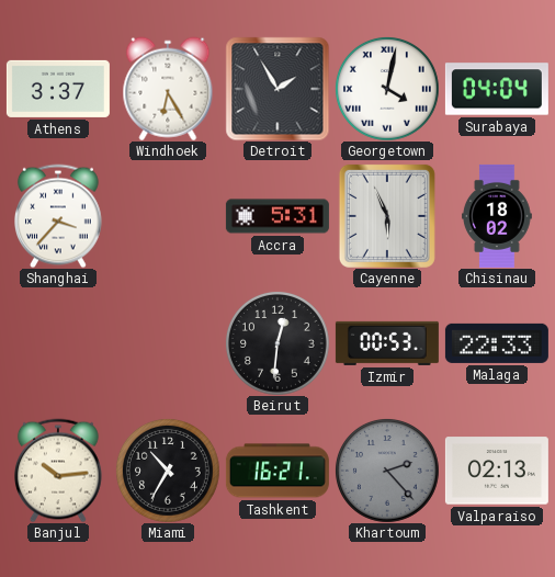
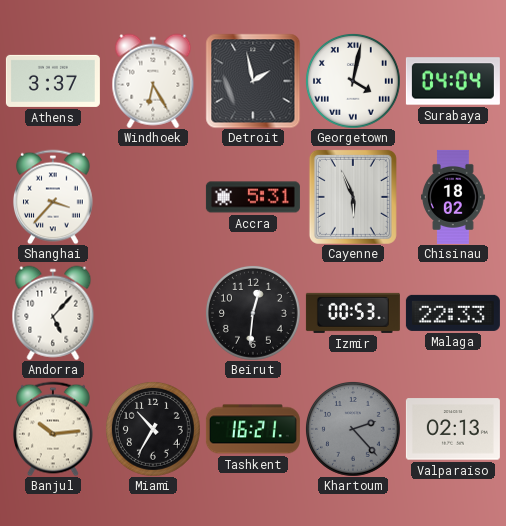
Detroit: 1:55 -> 1:58 (253, 81)
Andorra: none -> 5:07 (53, 313)
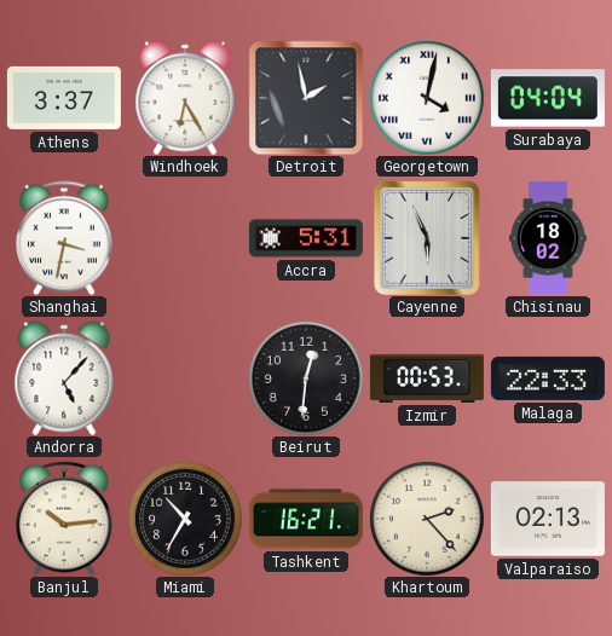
Shanghai: 3:37 -> 3:32 (65, 238)
Khartoum dial: grey -> cream (427, 519)
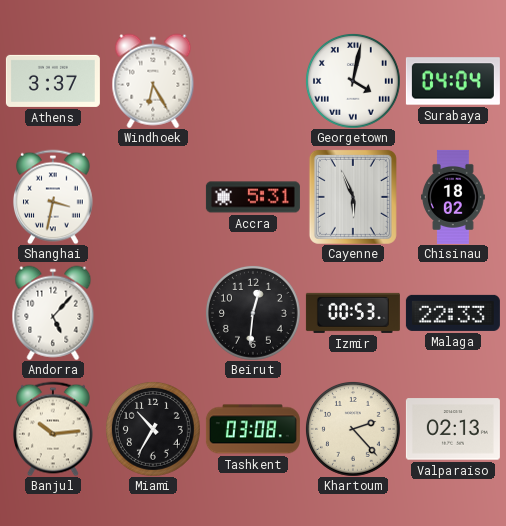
Detroit: 1:58 -> none (306, 98)
Tashkent: 16:21 -> 03:08 (253, 429)
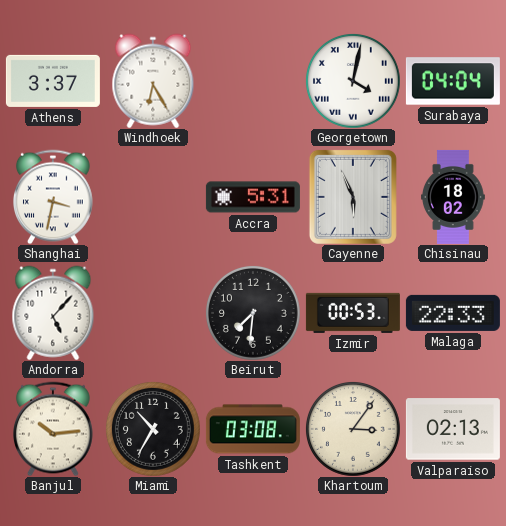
Beirut: 12:31 -> 7:31 (253, 313)
Khartoum: 2:23 -> 3:06 (353, 429)
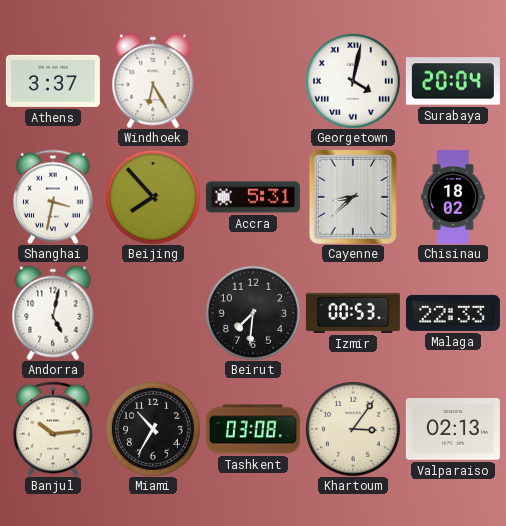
Surabaya: 04:04 -> 20:04 (453, 81)
Beijing: none -> 7:53 (153, 197)
Cayenne: 5:56 -> 8:38 (353, 197)
Andorra: 5:07 -> 5:02 (53, 313)
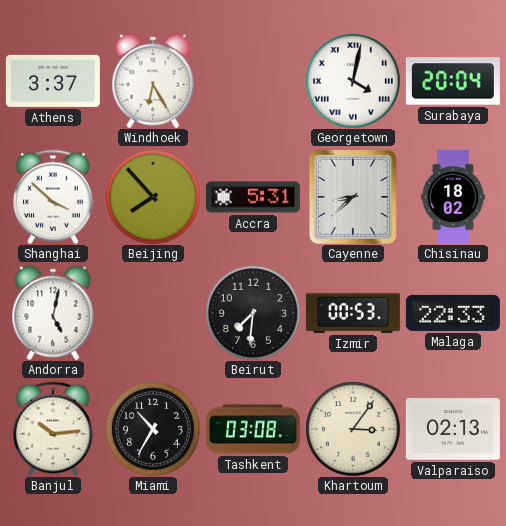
Shanghai: 3:32 -> 3:52 (54, 197)
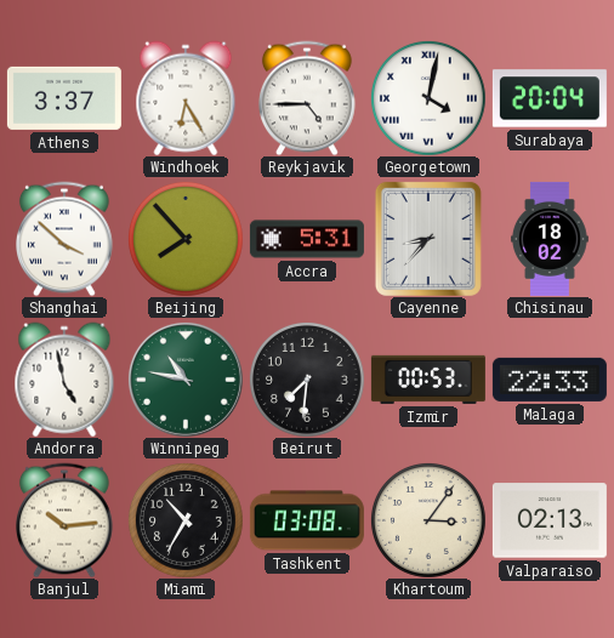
Reykjavik: none -> 4:45 (308, 98)
Cayenne: 8:38 -> 8:37 (428, 239)
Andorra: 5:02 -> 4:58 (64, 380)
Winnipeg: none -> 10:47 (186, 380)
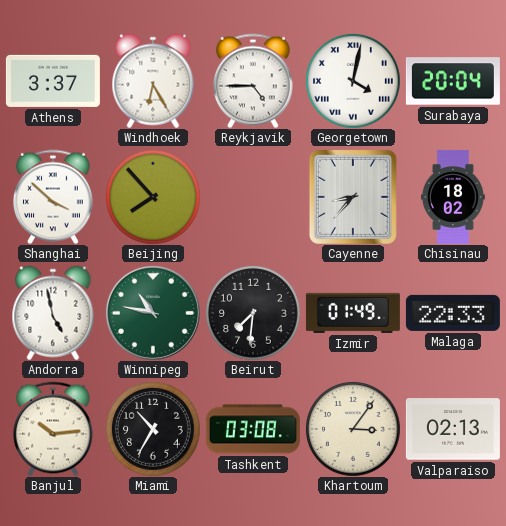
Accra: 5:31 -> none (307, 239)
Izmir: 00:53 -> 01:49 (353, 313)
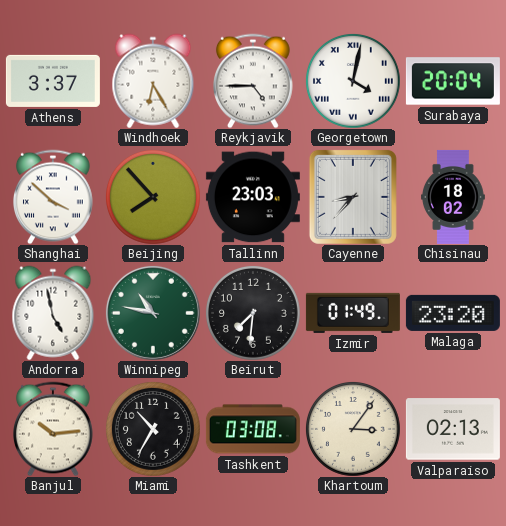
Tallinn: none -> 23:03 (253, 197)
Malaga: 22:33 -> 23:20 (453, 313)
